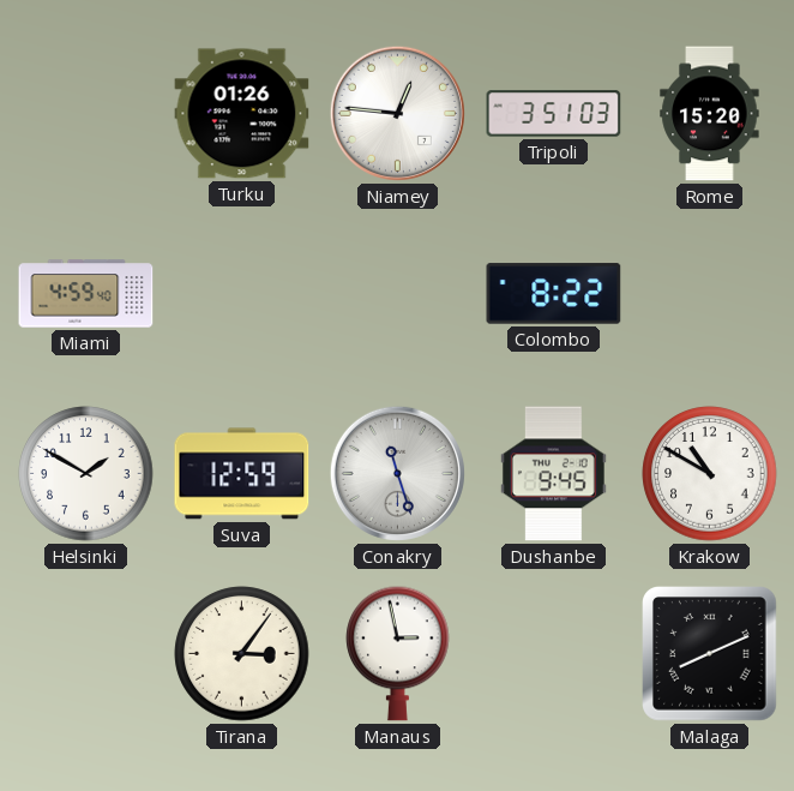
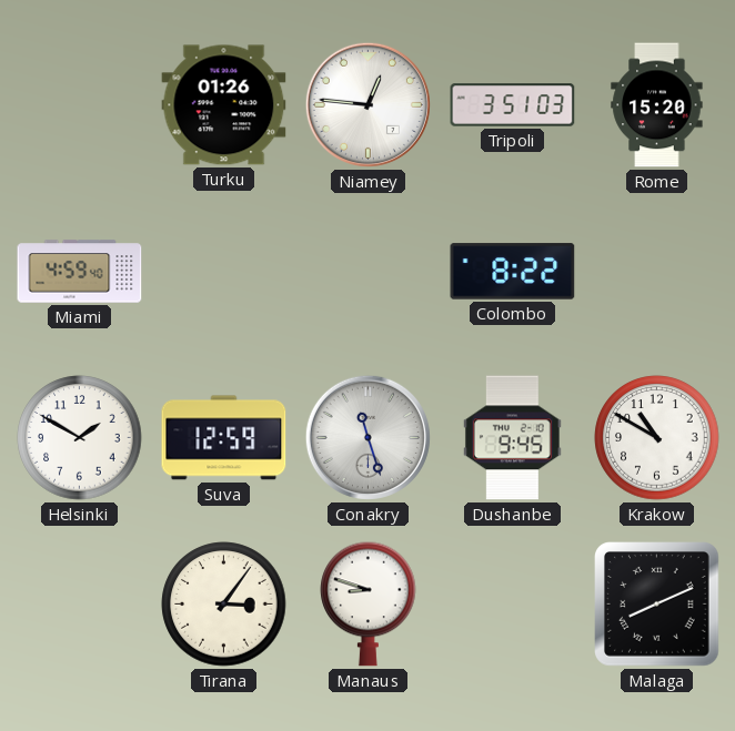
Manaus: 2:58 -> 8:48 (369, 603)
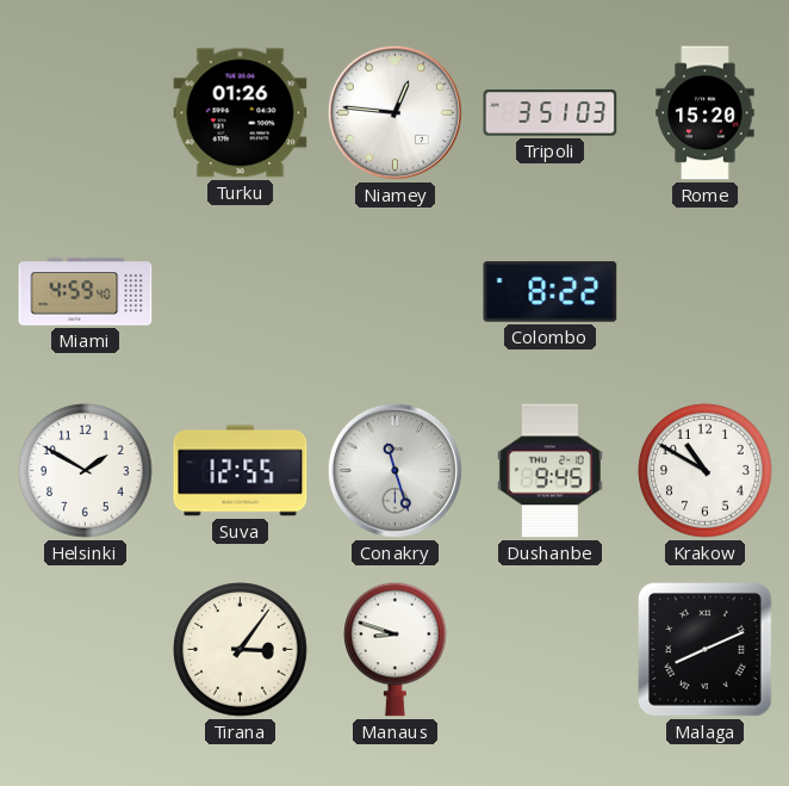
Suva: 12:59 -> 12:55 (241, 471)
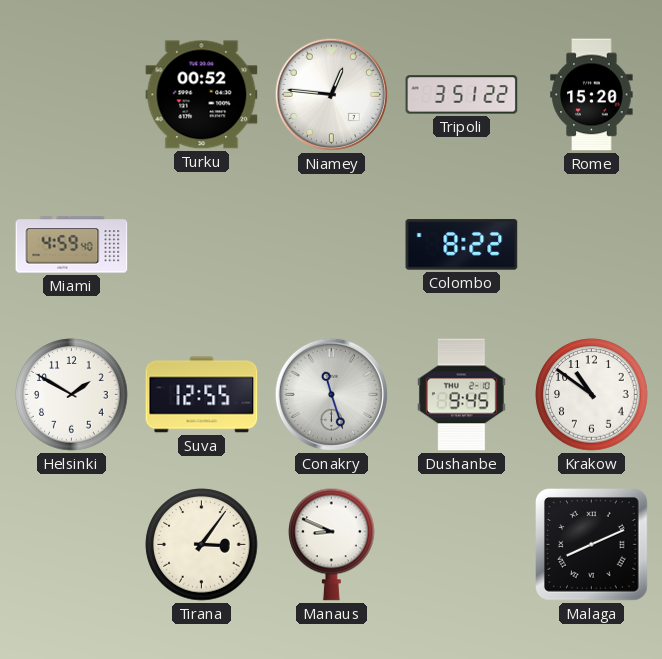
Turku: 01:26 -> 00:52 (202, 95)
Tripoli: 3:51:03 -> 3:51:22 (462, 95)
Krakow: 10:50 -> 10:51 (592, 395)
Manaus: 8:48 -> 8:49 (332, 544)
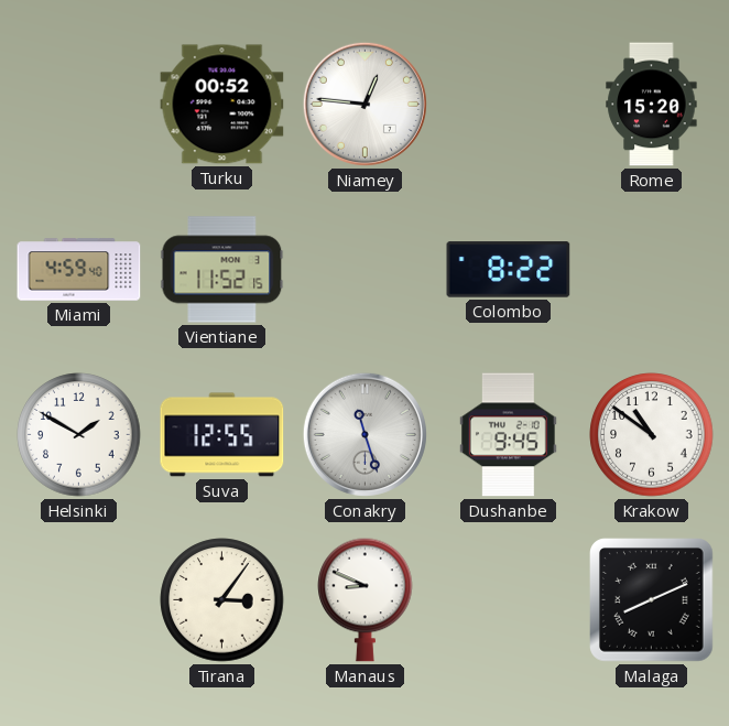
Tripoli: 3:51 -> none (462, 95)
Vientiane: none -> 11:52 (222, 270)
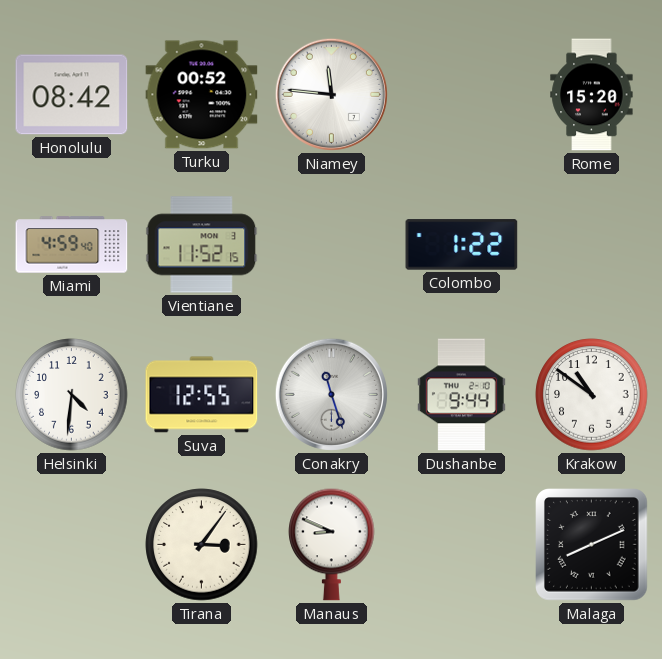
Honolulu: none -> 08:42 (72, 95)
Niamey: 12:46 -> 11:46 (331, 94)
Colombo: 8:22 -> 1:22 (462, 245)
Helsinki: 1:50 -> 4:31 (72, 395)
Dushanbe: 9:45 -> 9:44 (461, 395)
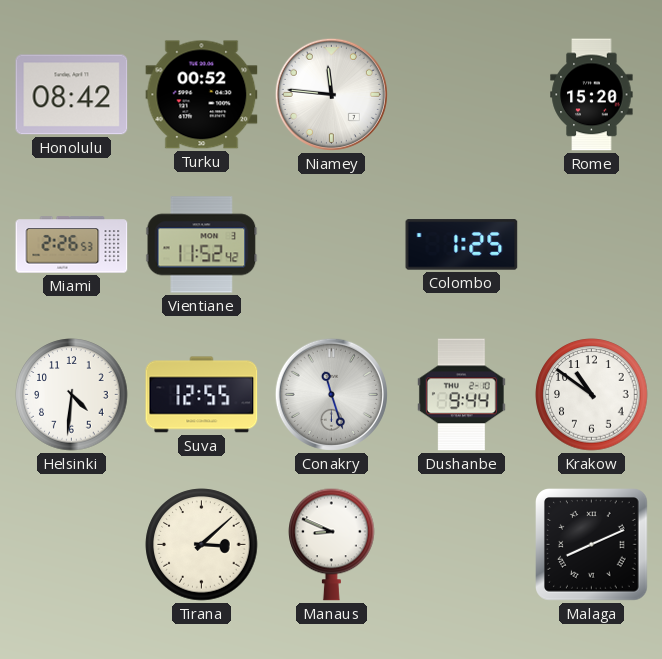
Miami: 4:59 -> 2:26 (72, 245)
Vientiane: 11:52:15 -> 11:52:42 (202, 245)
Colombo: 1:22 -> 1:25 (462, 245)
Tirana: 3:06 -> 3:08 (202, 545)
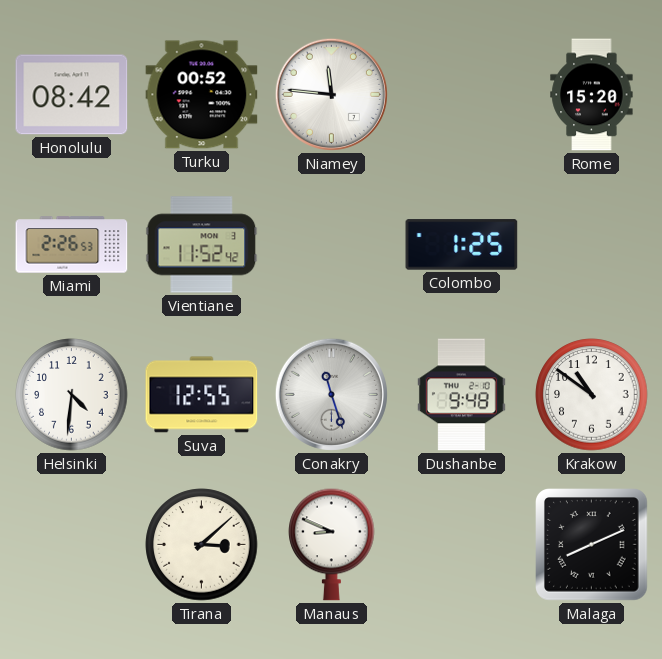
Dushanbe: 9:44 -> 9:48 (461, 395)
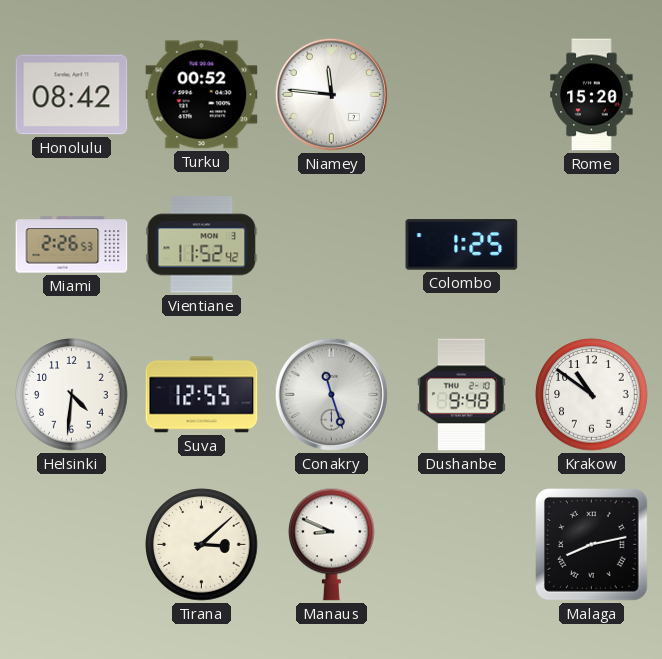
Malaga: 8:11 -> 8:13 (592, 545)
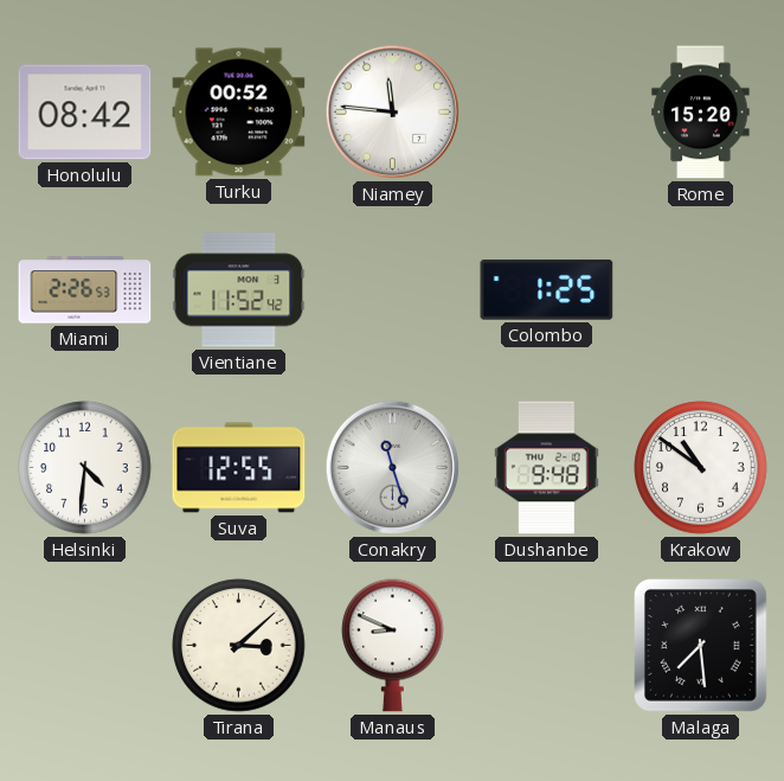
Malaga: 8:13 -> 7:29 (701, 646)
